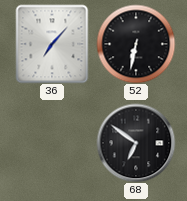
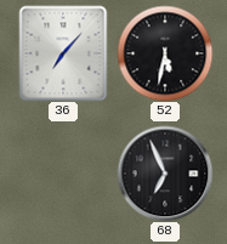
52: 6:32 -> 5:32 (165, 53)
68: 6:51 -> 6:56 (165, 174)
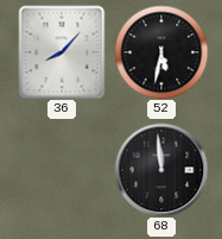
36: 7:07 -> 8:07 (62, 52)
68: 6:56 -> 11:59 (161, 170)
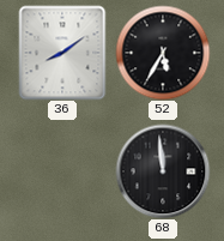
36: 8:07 -> 8:09 (62, 53)
52: 5:32 -> 5:35 (163, 53)
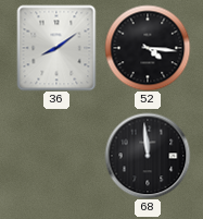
52: 5:35 -> 4:16 (148, 48)
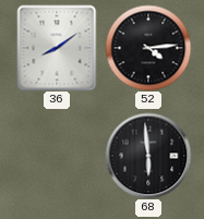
52: 4:16 -> 4:14 (148, 48)
68: 11:59 -> 5:59 (148, 156)
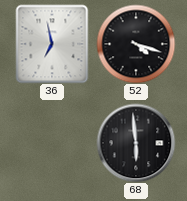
36: 8:09 -> 6:58 (52, 44)
52: 4:14 -> 4:18 (136, 44)
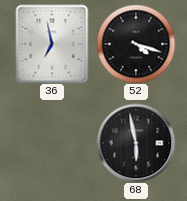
68: 5:59 -> 5:58 (136, 143)
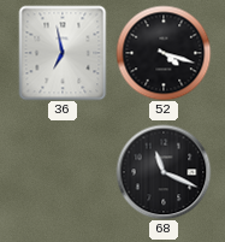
68: 5:58 -> 11:19 (164, 172)
